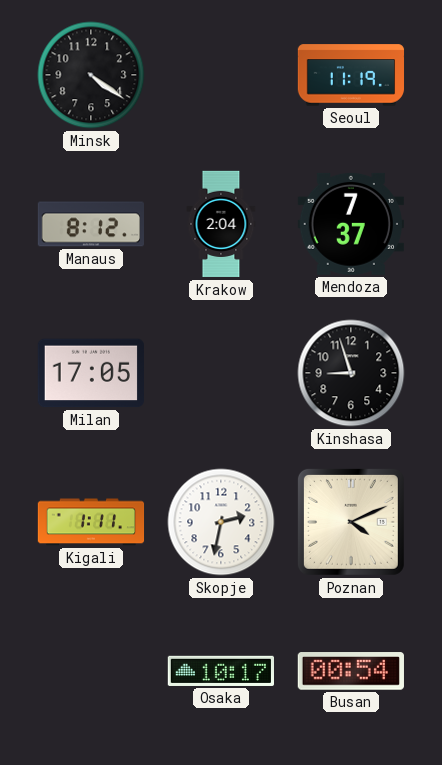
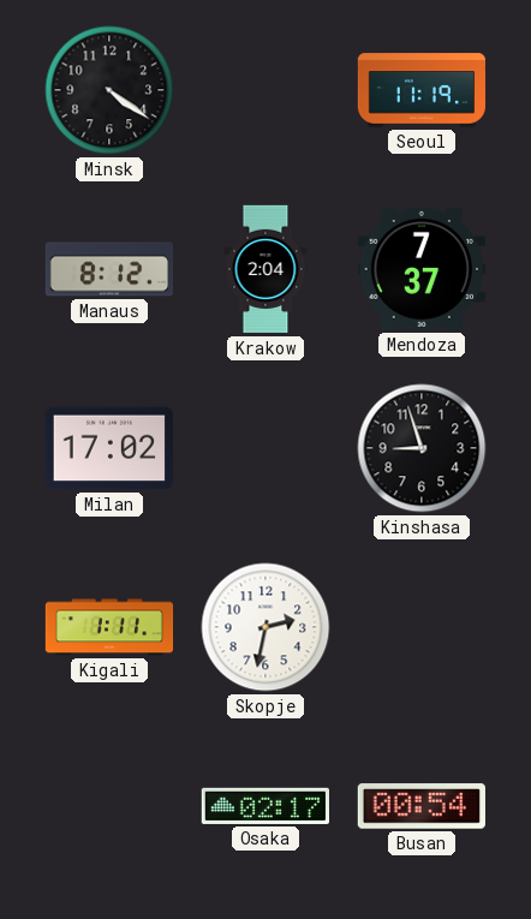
Milan: 17:05 -> 17:02 (109, 448)
Poznan: 4:11 -> none (351, 522)
Osaka: 10:17 -> 02:17 (264, 806)
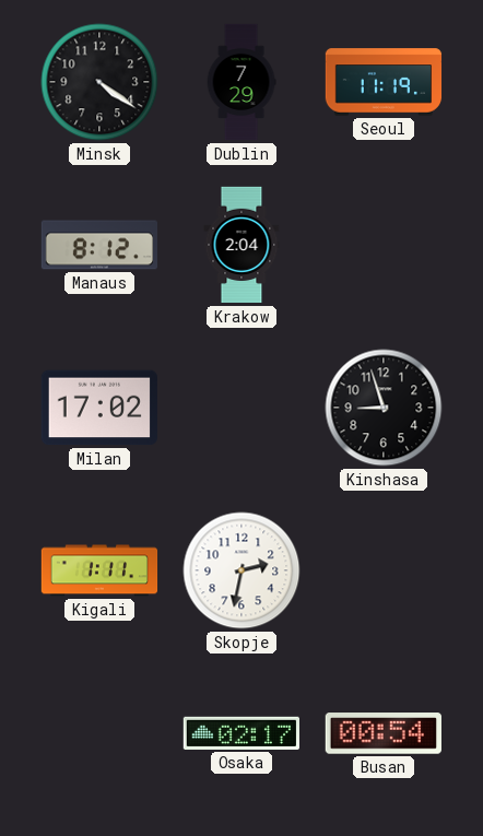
Dublin: none -> 7:29 (241, 82)
Mendoza: 7:37 -> none (422, 269)
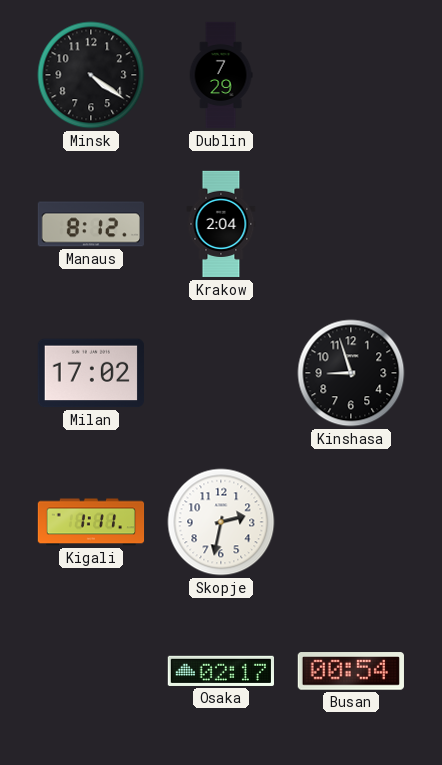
Seoul: 11:19 -> none (384, 82)
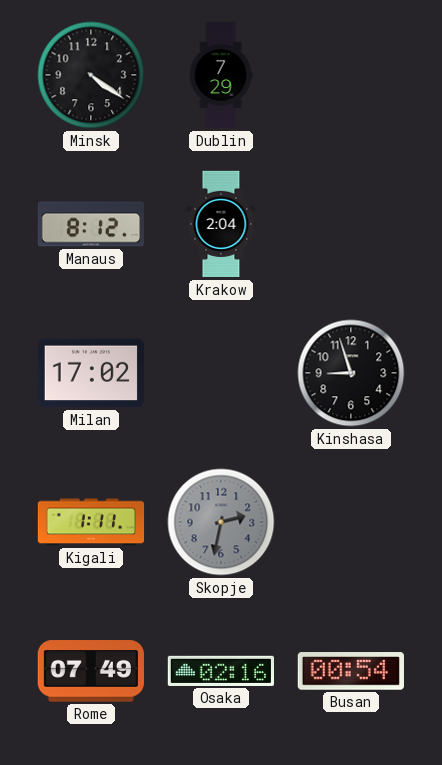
Skopje dial: white -> grey (221, 522)
Rome: none -> 07:49 (91, 671)
Osaka: 02:17 -> 02:16 (220, 671)
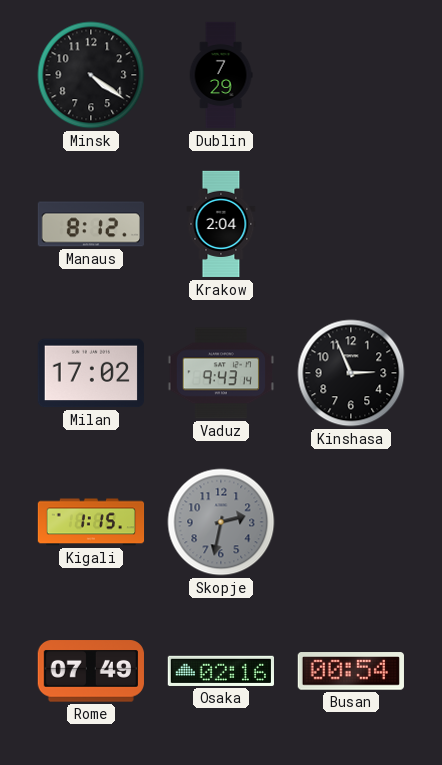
Vaduz: none -> 9:43 (220, 373)
Kinshasa: 8:57 -> 2:56 (351, 373)
Kigali: 1:11 -> 1:15 (91, 522)
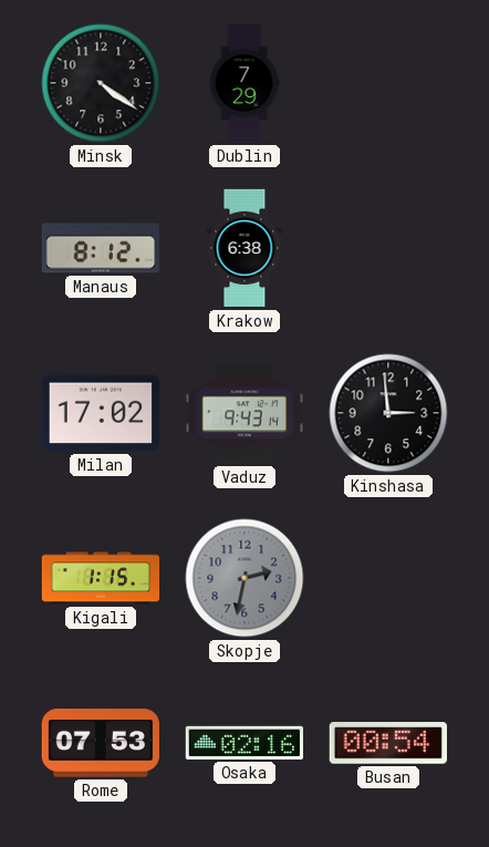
Krakow: 2:04 -> 6:38 (245, 248)
Kinshasa: 2:56 -> 2:59 (388, 413)
Rome: 07:49 -> 07:53 (101, 743)
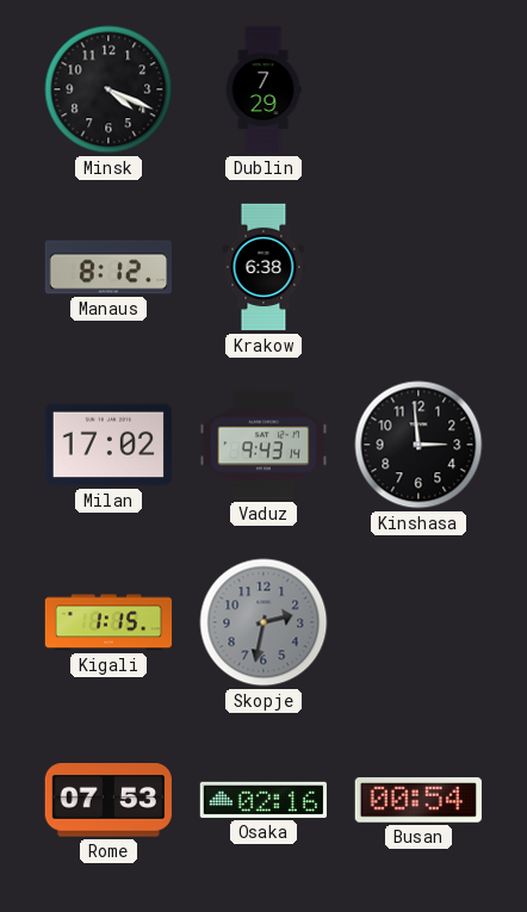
Minsk: 4:21 -> 4:19 (108, 89)
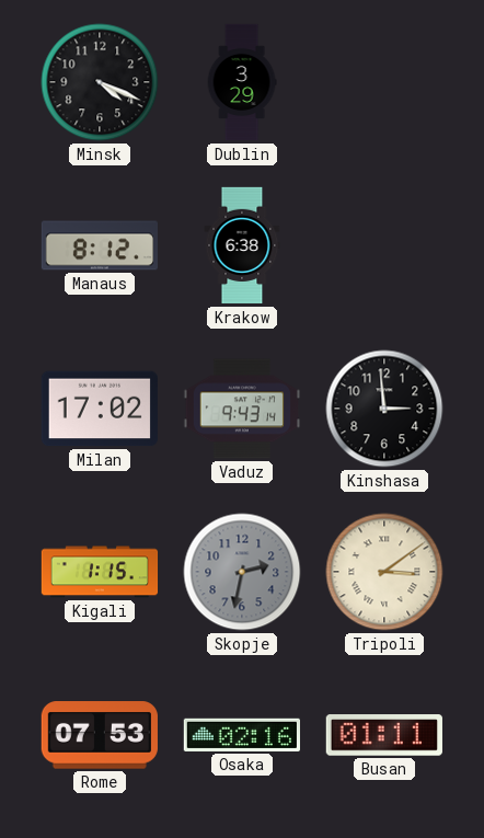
Dublin: 7:29 -> 3:29 (242, 82)
Tripoli: none -> 3:09 (384, 572)
Busan: 00:54 -> 01:11 (384, 735)
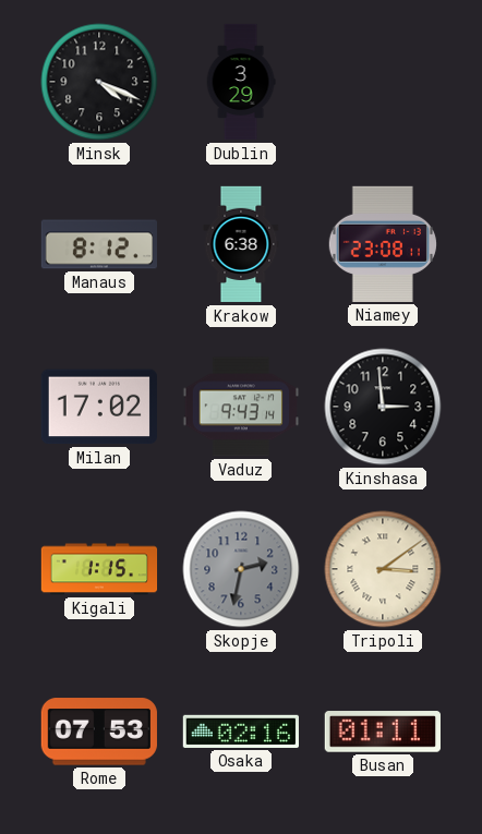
Niamey: none -> 23:08 (383, 244)
